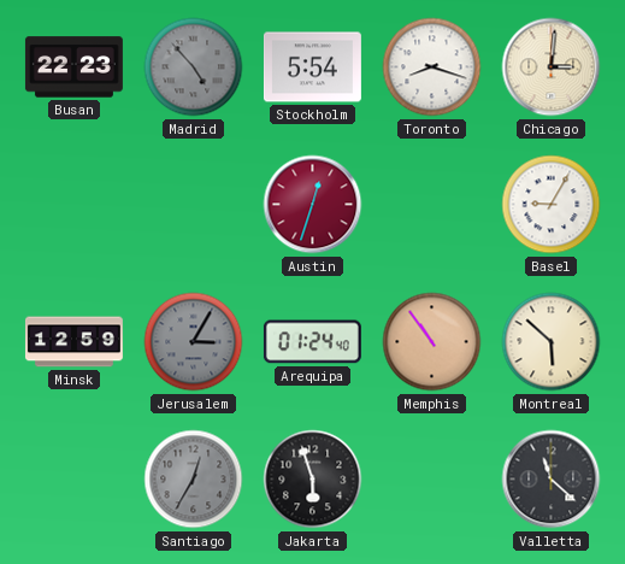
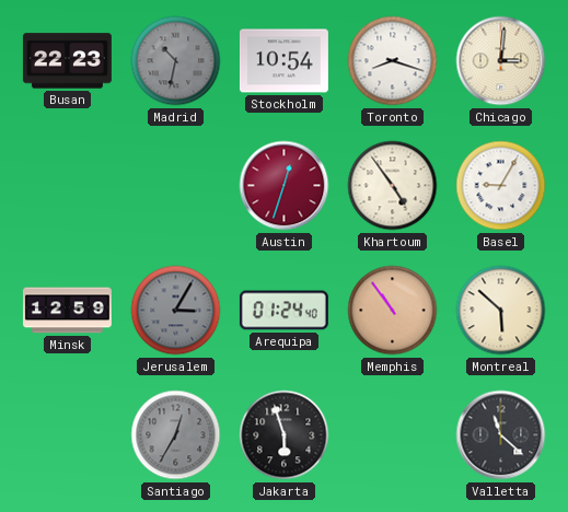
Madrid: 4:53 -> 10:32 (176, 61)
Stockholm: 5:54 -> 10:54 (283, 61)
Khartoum: none -> 4:54 (393, 186)
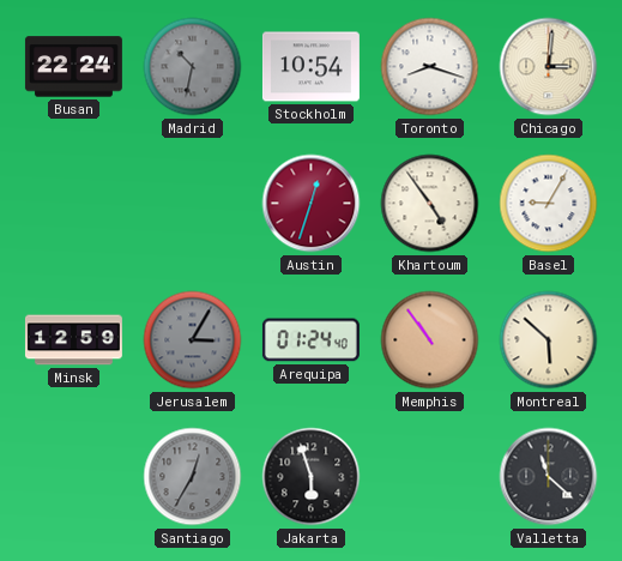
Busan: 22:23 -> 22:24 (73, 67)
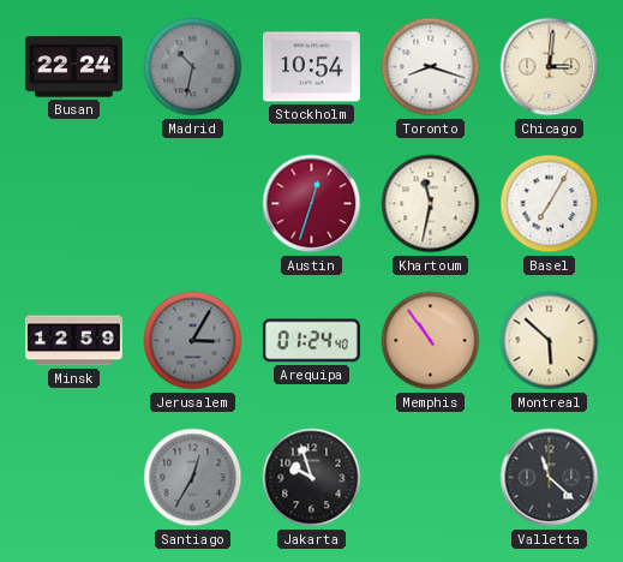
Khartoum: 4:54 -> 11:32 (431, 204)
Basel: 9:05 -> 7:05 (550, 204)
Jakarta: 5:57 -> 9:57 (312, 478)
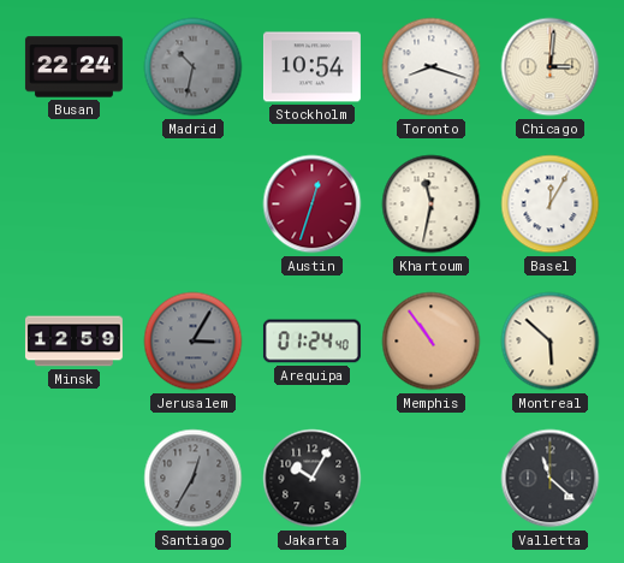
Basel: 7:05 -> 12:05 (551, 205)
Jakarta: 9:57 -> 10:05 (313, 479)
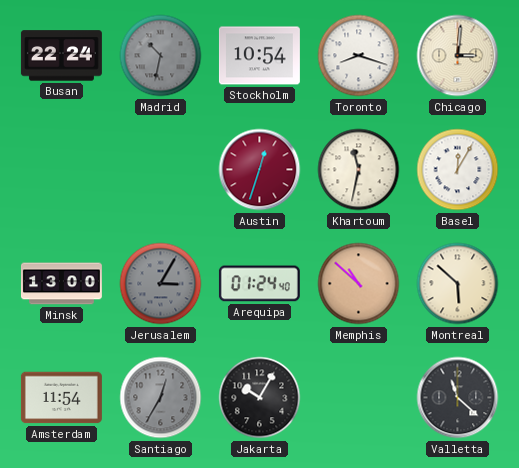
Minsk: 12:59 -> 13:00 (61, 284)
Memphis: 10:54 -> 10:52 (359, 284)
Amsterdam: none -> 11:54 (61, 398)
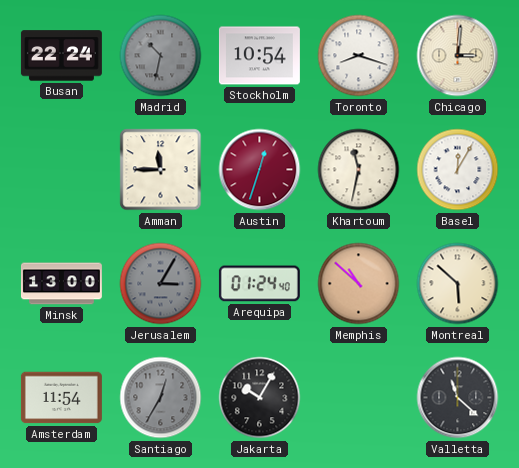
Amman: none -> 11:45 (161, 170)
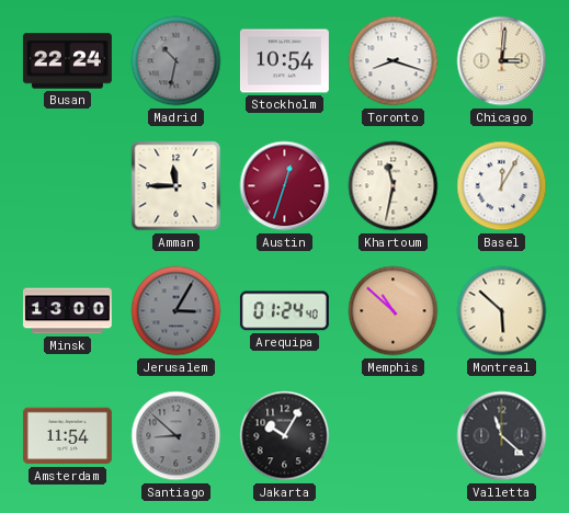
Santiago: 12:35 -> 8:52 (177, 436)
